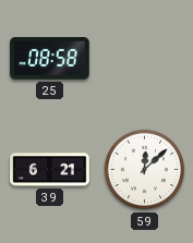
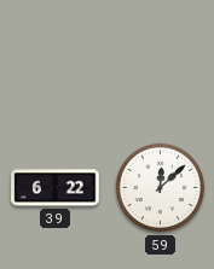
25: 08:58 -> none (50, 59)
39: 6:21 -> 6:22 (56, 188)
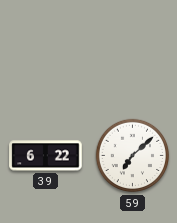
59: 12:08 -> 7:08 (133, 156)
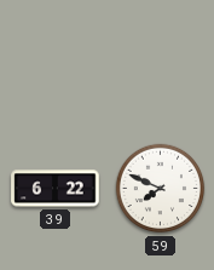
59: 7:08 -> 7:49 (161, 189)
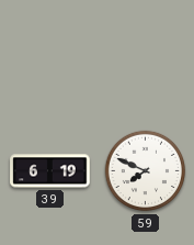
39: 6:22 -> 6:19 (50, 171)
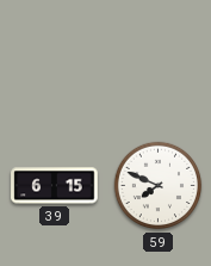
39: 6:19 -> 6:15 (55, 186)
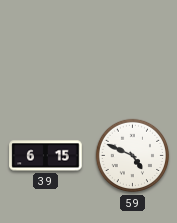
59: 7:49 -> 4:49 (133, 156)
